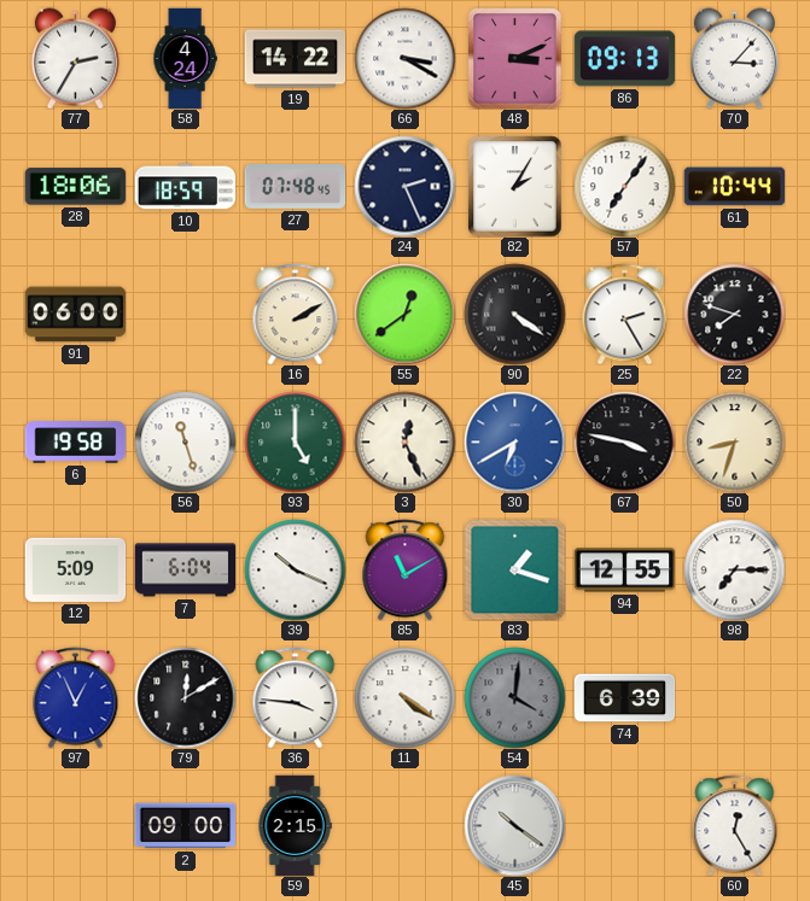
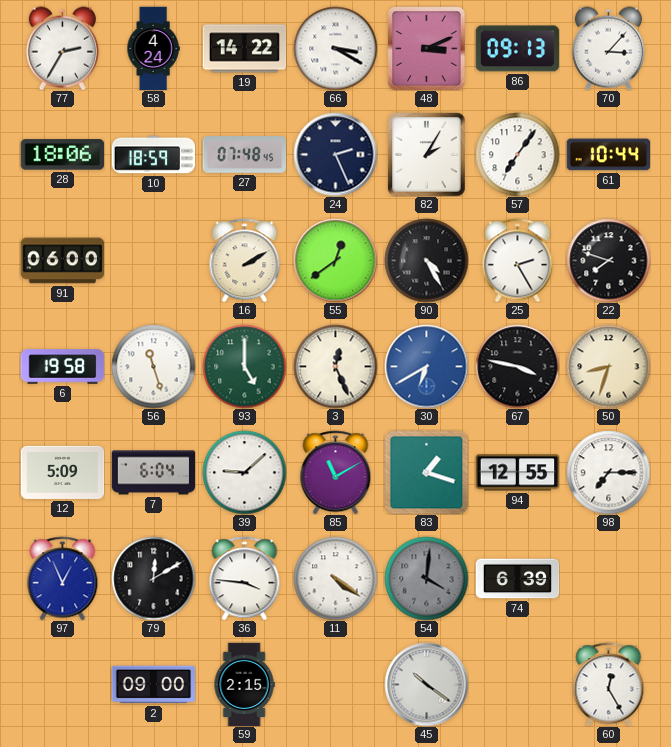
90: 4:21 -> 4:25 (426, 260)
39: 10:19 -> 9:08 (244, 472)
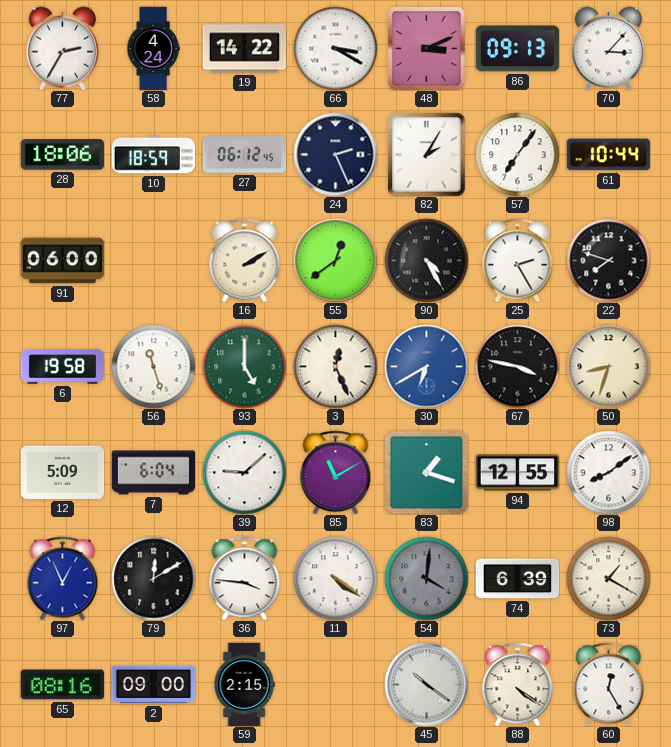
27: 07:48 -> 06:12 (244, 155)
98: 7:15 -> 8:09 (608, 472)
73: none -> 1:20 (608, 578)
65: none -> 08:16 (62, 685)
88: none -> 4:21 (518, 684)
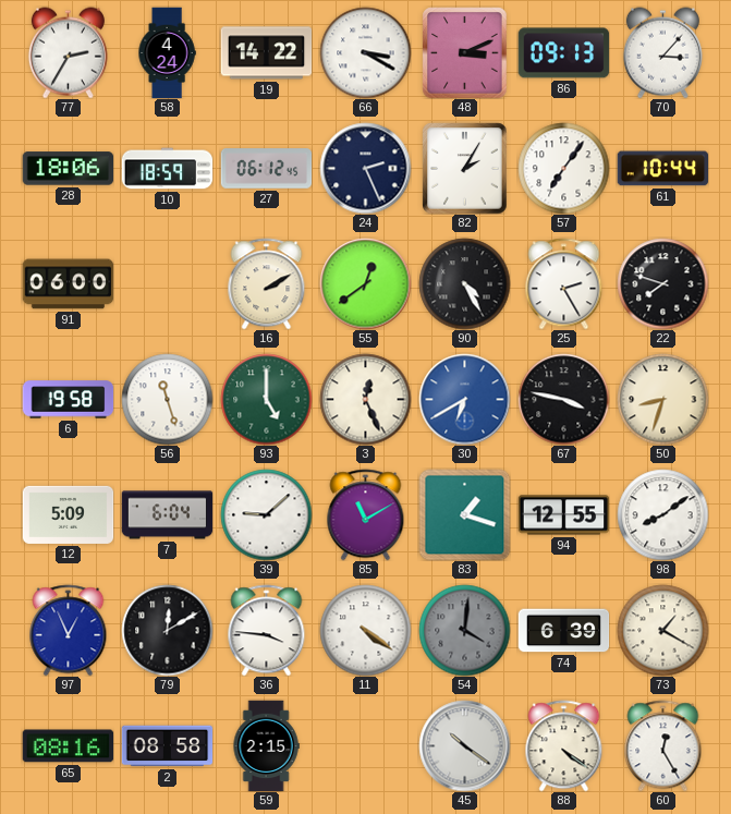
2: 09:00 -> 08:58 (167, 746)
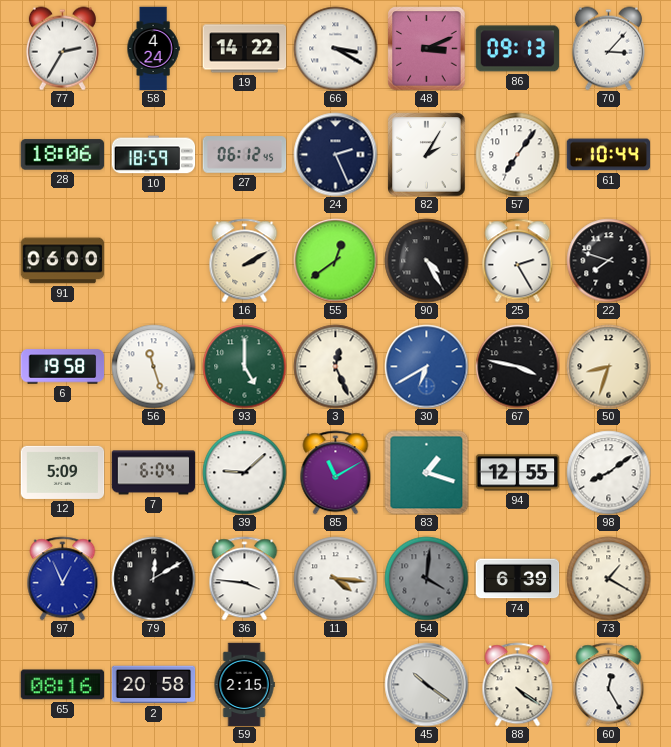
11: 4:21 -> 4:16 (335, 578)
2: 08:58 -> 20:58 (153, 685)
